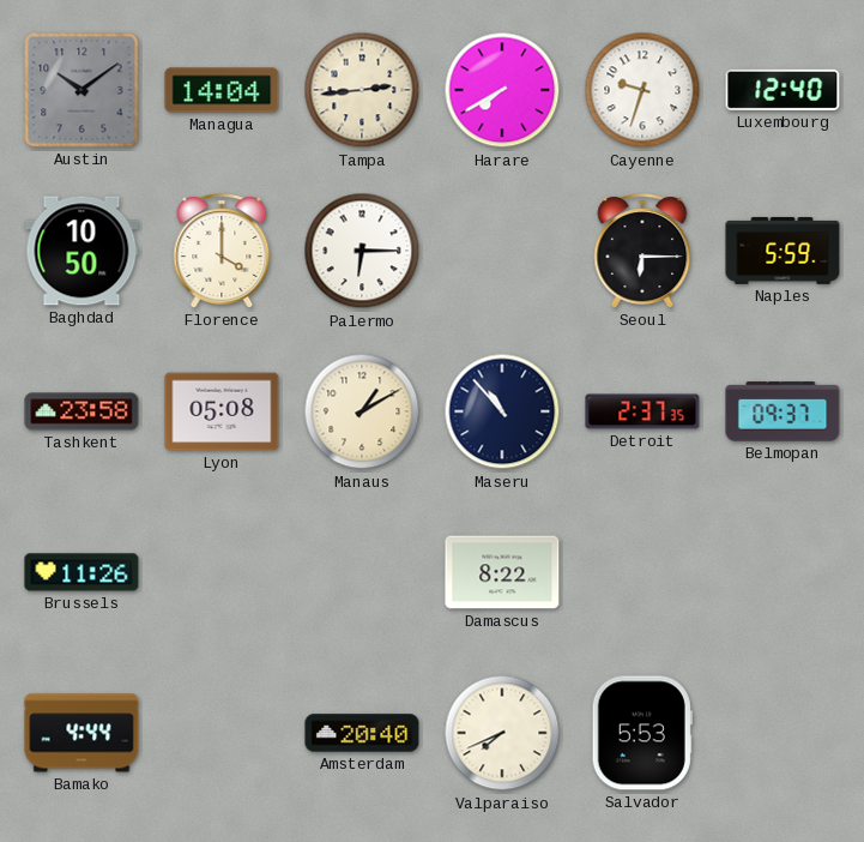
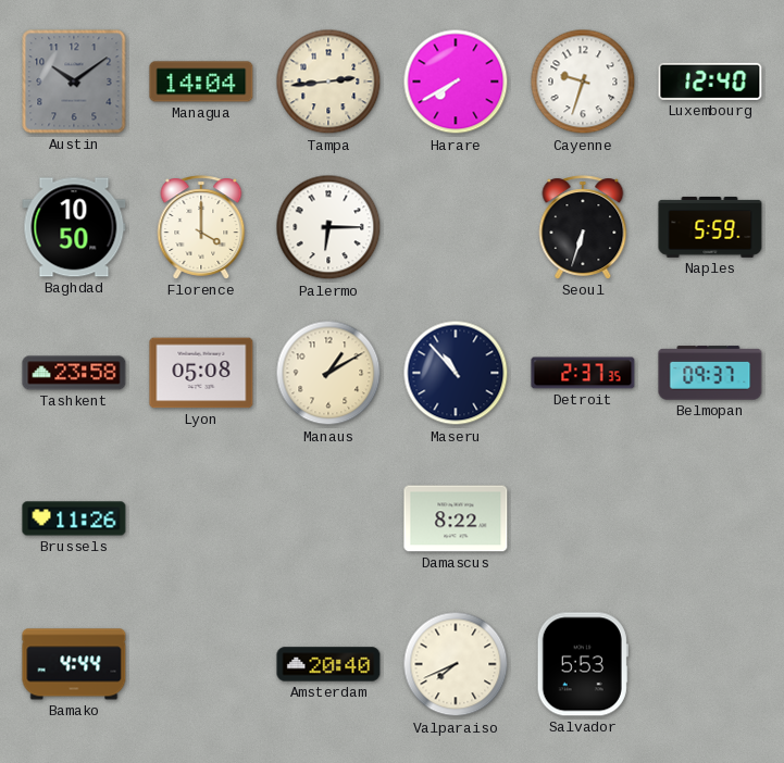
Seoul: 6:15 -> 6:33 (583, 227)
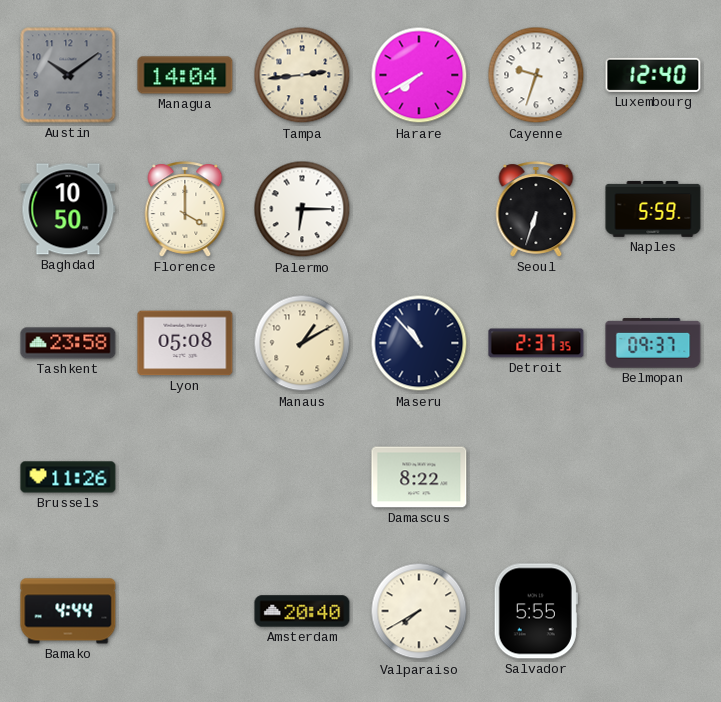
Valparaiso: 7:41 -> 7:40 (419, 611)
Salvador: 5:53 -> 5:55 (536, 611)
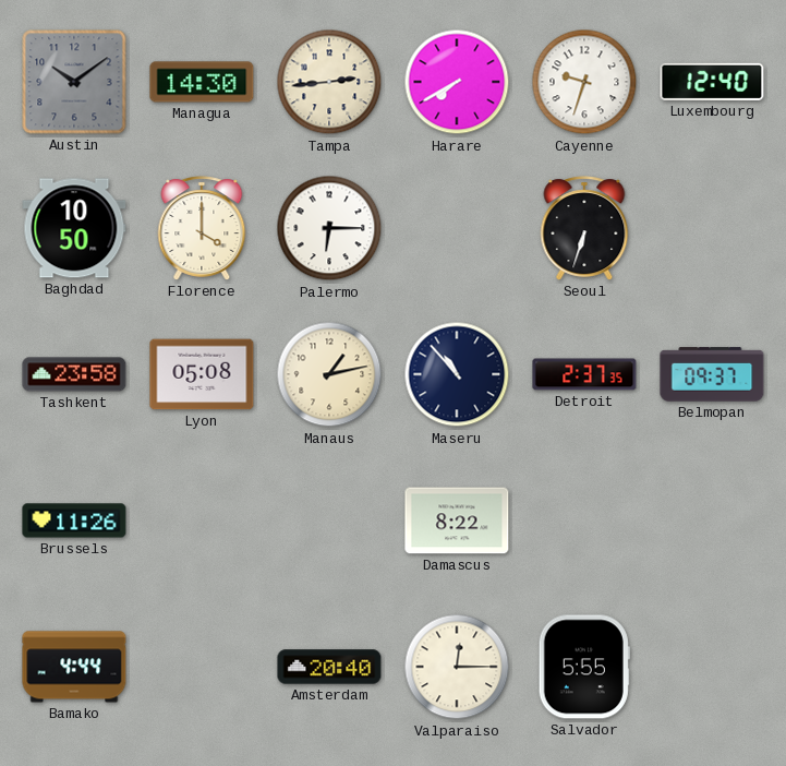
Managua: 14:04 -> 14:30 (202, 82)
Naples: 5:59 -> none (653, 209)
Manaus: 1:10 -> 1:13 (329, 374)
Valparaiso: 7:40 -> 12:15 (457, 667)
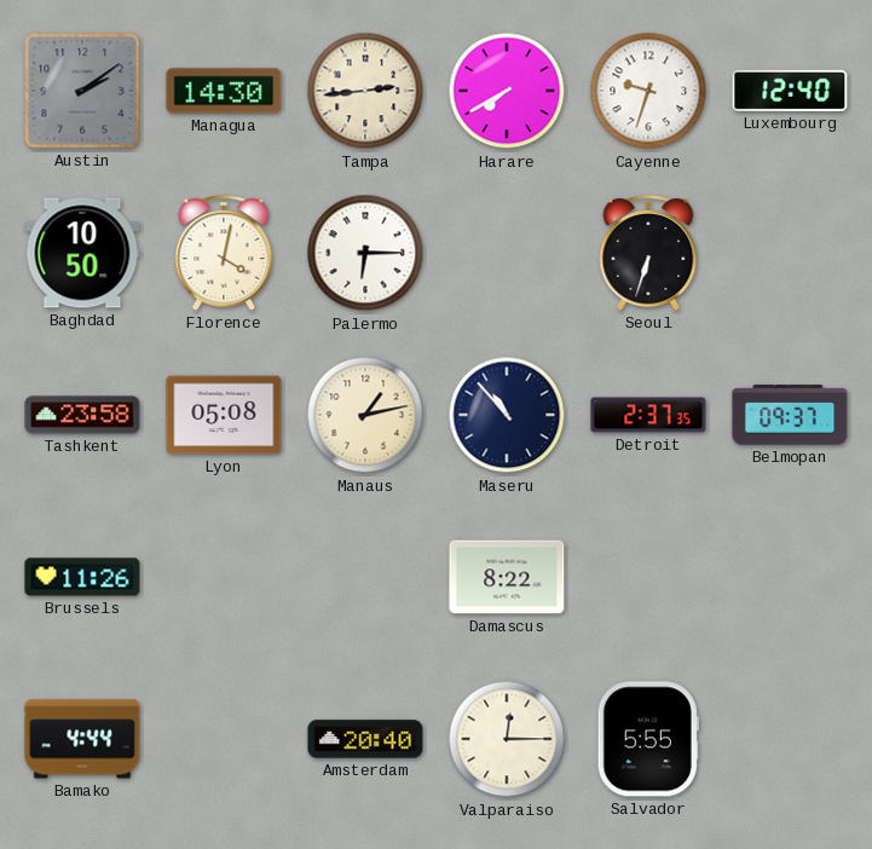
Austin: 10:09 -> 2:09 (82, 91)
Florence: 4:00 -> 4:02 (224, 253)
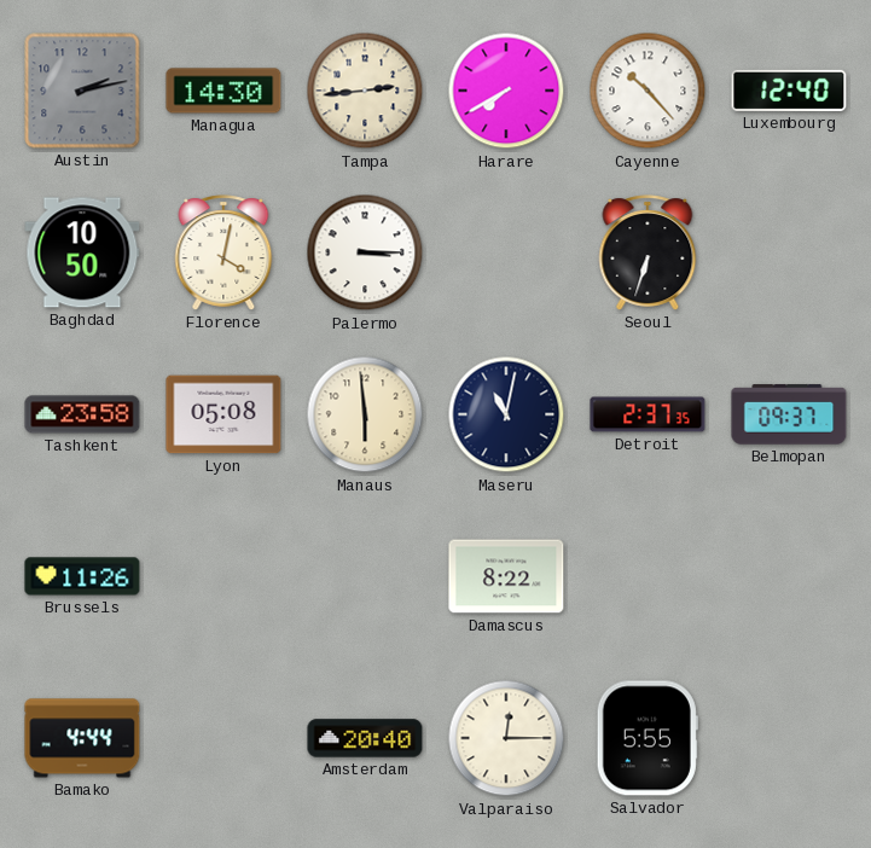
Austin: 2:09 -> 2:13 (82, 91)
Cayenne: 9:33 -> 10:23 (648, 91)
Palermo: 6:15 -> 3:15 (365, 252)
Manaus: 1:13 -> 5:59 (365, 414)
Maseru: 10:53 -> 11:02 (506, 414)
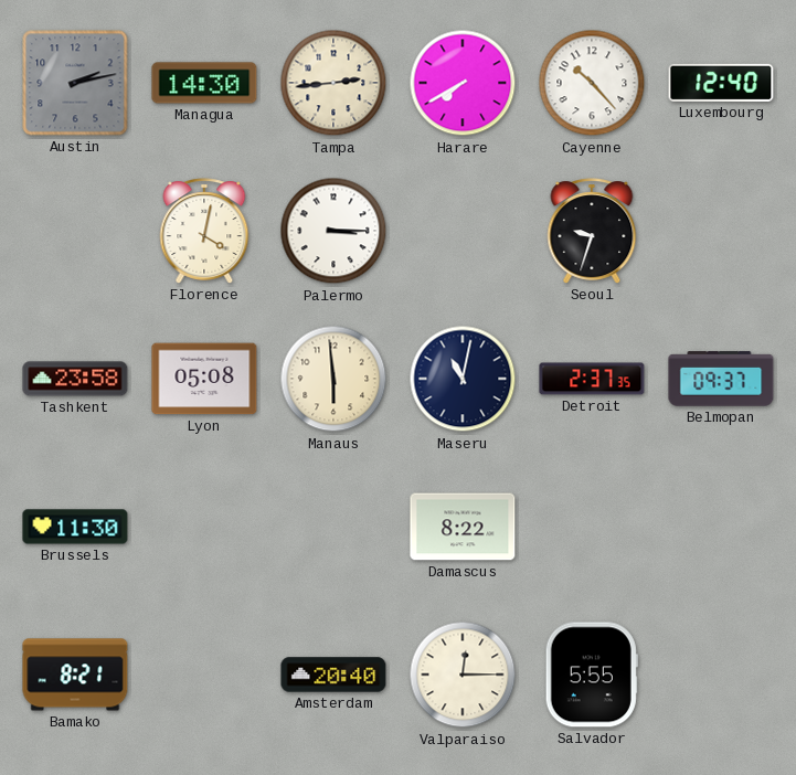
Baghdad: 10:50 -> none (82, 252)
Seoul: 6:33 -> 9:33 (592, 231)
Brussels: 11:26 -> 11:30 (75, 527)
Bamako: 4:44 -> 8:21 (75, 675)
